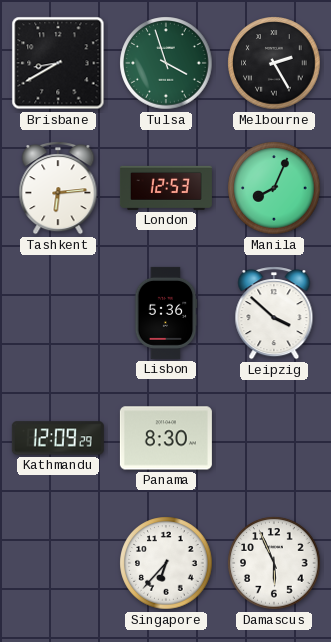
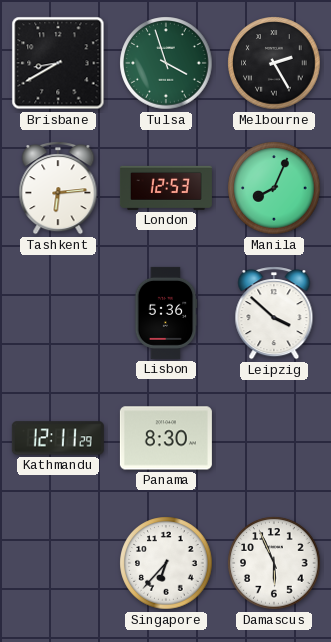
Kathmandu: 12:09 -> 12:11 (58, 438)
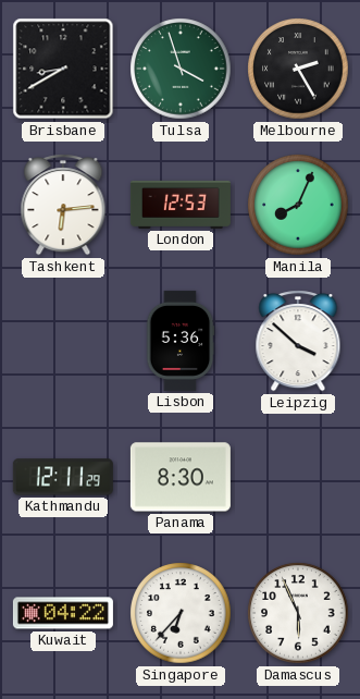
Kuwait: none -> 04:22 (63, 613)
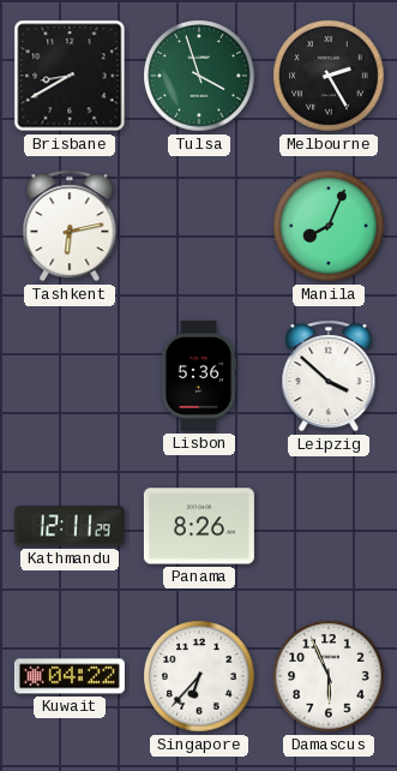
Tashkent: 6:14 -> 6:13 (70, 226)
London: 12:53 -> none (181, 205)
Panama: 8:30 -> 8:26 (199, 526)
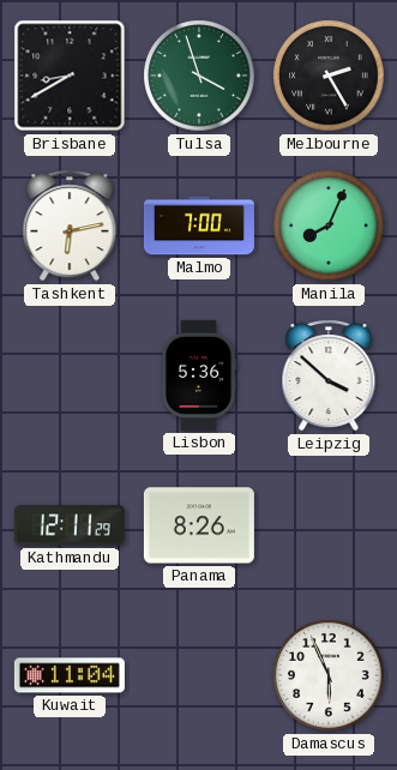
Malmo: none -> 7:00 (199, 225)
Kuwait: 04:22 -> 11:04 (70, 675)
Singapore: 6:37 -> none (199, 676)
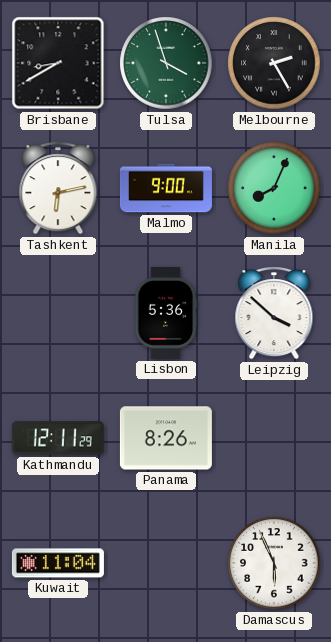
Malmo: 7:00 -> 9:00 (166, 188)
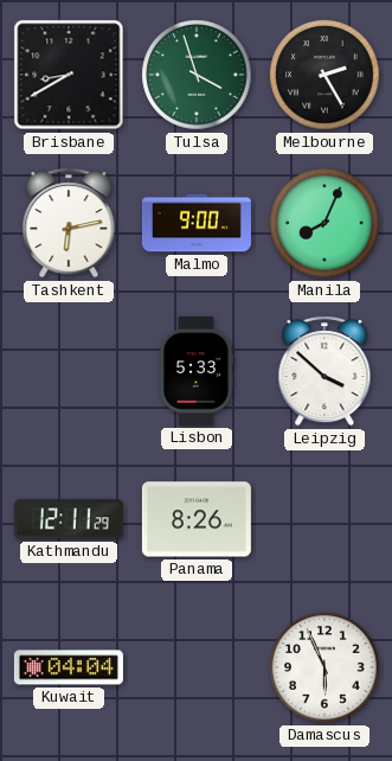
Lisbon: 5:36 -> 5:33 (197, 371)
Kuwait: 11:04 -> 04:04 (69, 667)
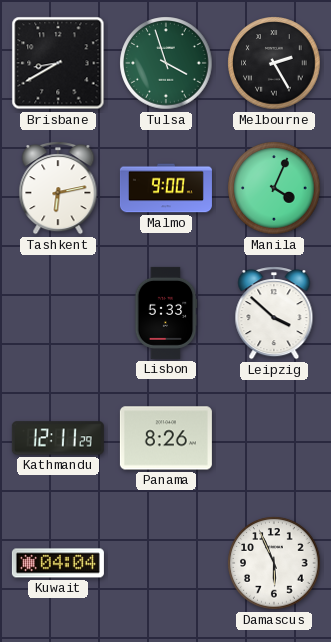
Manila: 8:04 -> 4:04 (274, 188)
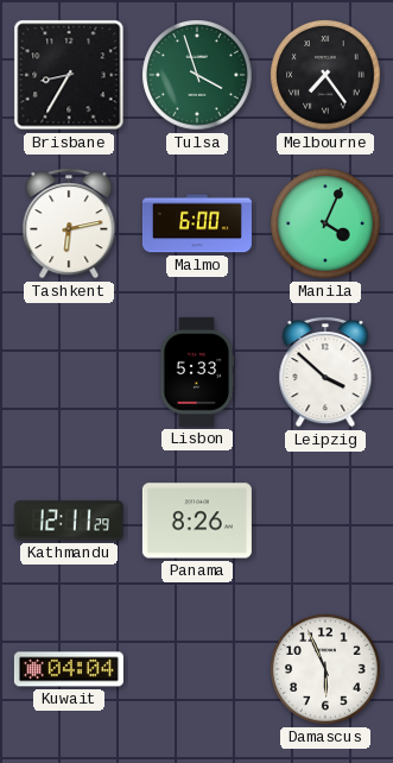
Brisbane: 8:40 -> 8:35 (69, 75)
Melbourne: 2:25 -> 7:24 (325, 75)
Malmo: 9:00 -> 6:00 (197, 223)
